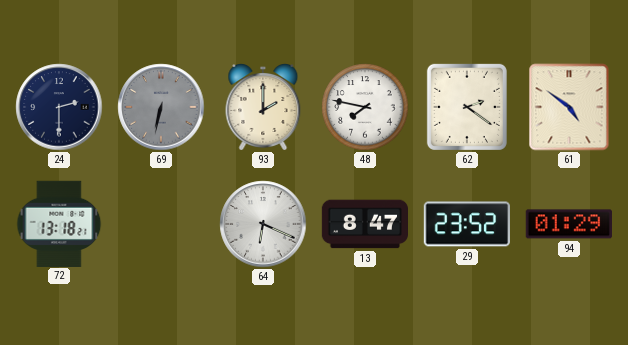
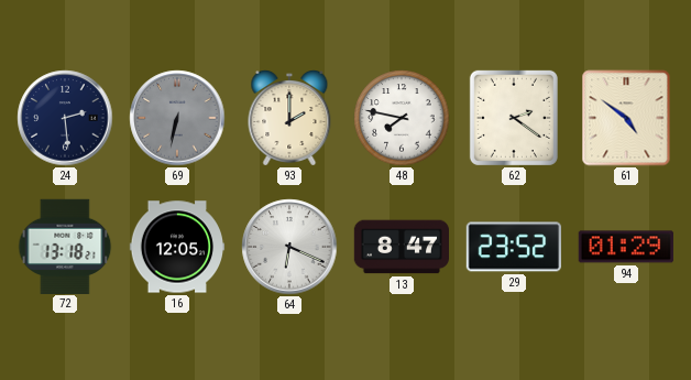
24: 2:30 -> 2:29 (65, 118)
16: none -> 12:05 (177, 247)
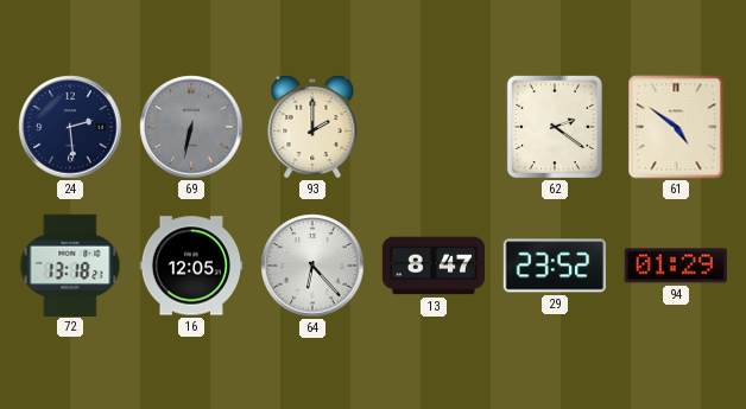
48: 7:47 -> none (402, 118)
64: 6:19 -> 6:23 (312, 266)
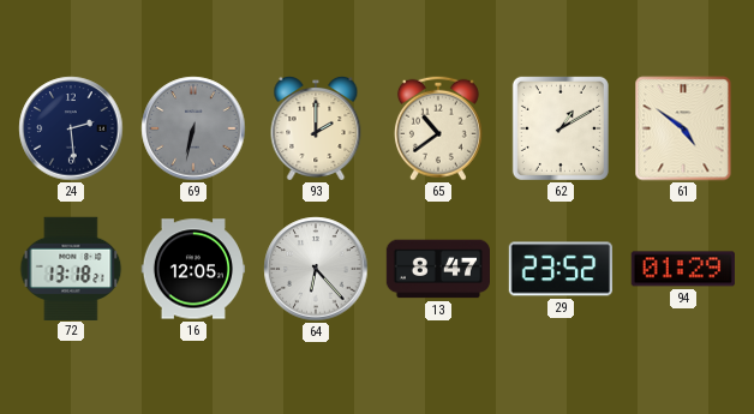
65: none -> 10:39 (438, 128)
62: 2:21 -> 1:10 (561, 128)
